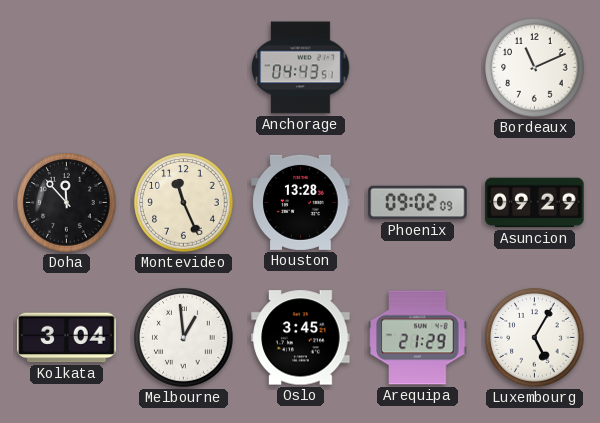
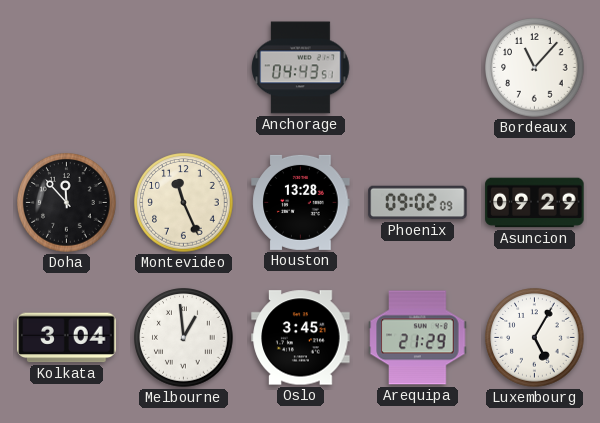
Bordeaux: 11:11 -> 11:07 (535, 68)
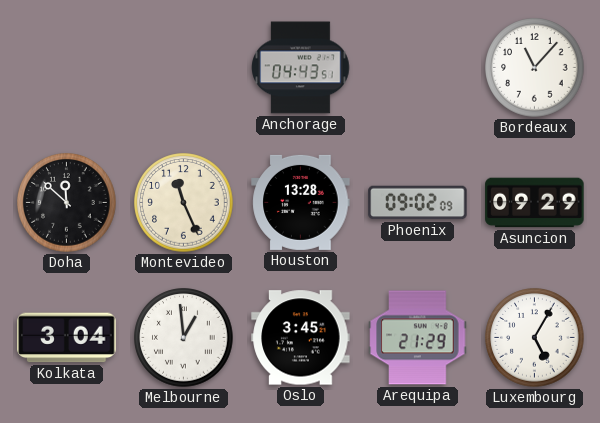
Doha: 11:53 -> 11:52 (67, 203)
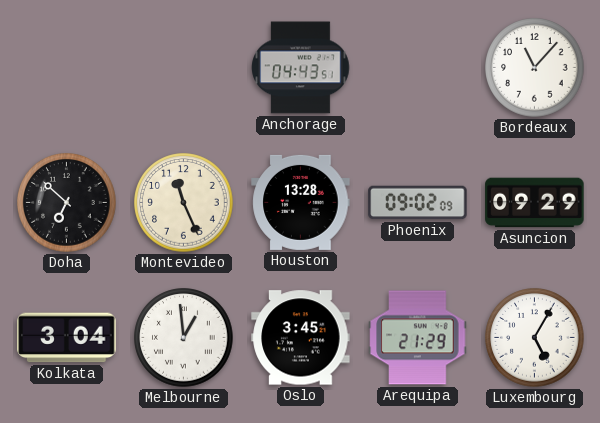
Doha: 11:52 -> 6:52 (67, 203)
